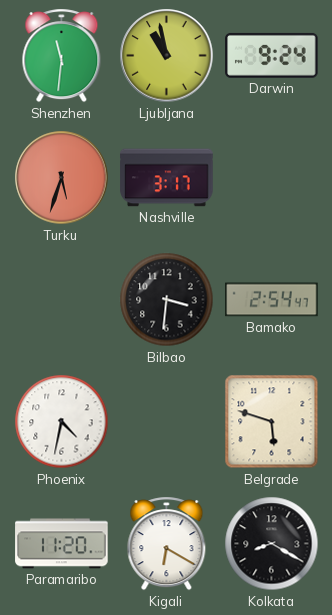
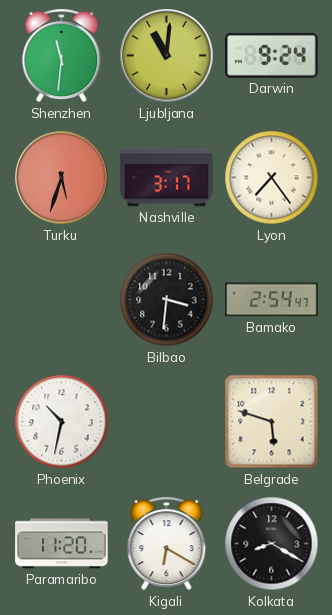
Ljubljana: 10:58 -> 11:01 (167, 56)
Lyon: none -> 7:24 (272, 178)
Phoenix: 4:32 -> 10:32 (62, 422)
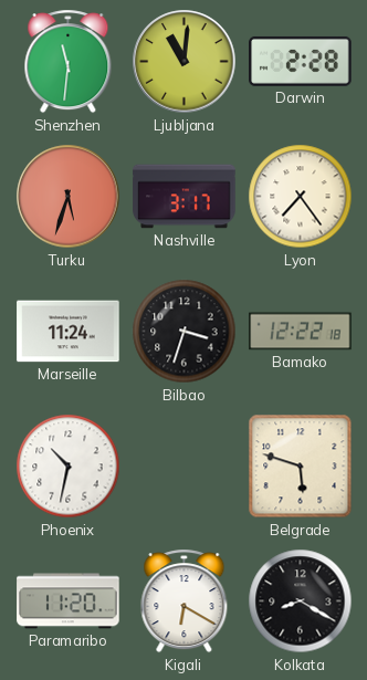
Darwin: 9:24 -> 2:28 (301, 61)
Marseille: none -> 11:24 (69, 332)
Bilbao: 3:31 -> 3:33 (185, 332)
Bamako: 2:54 -> 12:22 (301, 332)
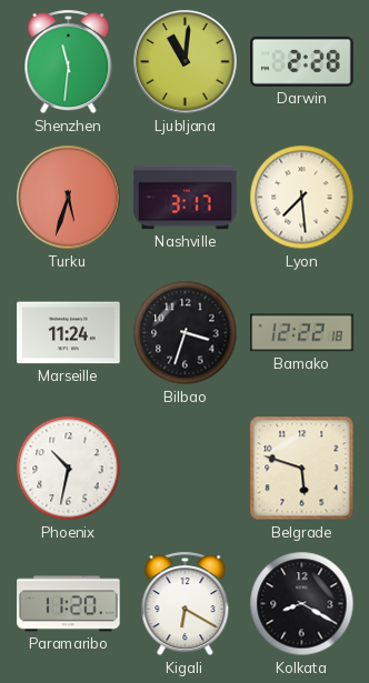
Lyon: 7:24 -> 7:29 (302, 198)
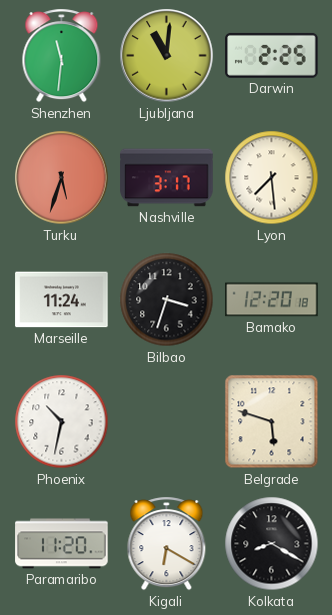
Darwin: 2:28 -> 2:25 (272, 55)
Bamako: 12:22 -> 12:20 (272, 300)
